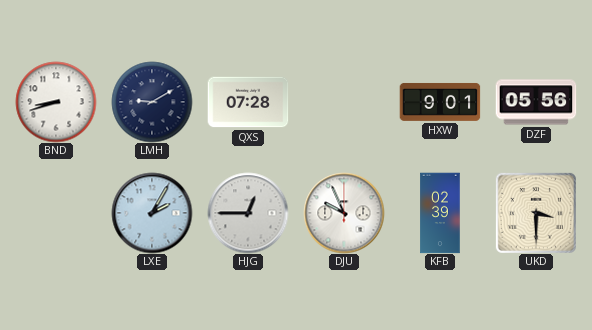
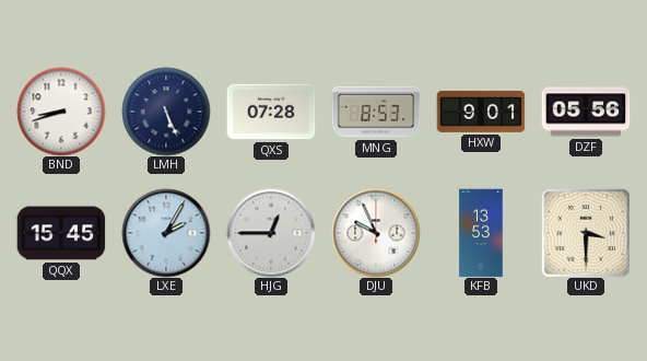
LMH: 9:10 -> 5:26 (166, 112)
MNG: none -> 8:53 (376, 112)
QQX: none -> 15:45 (61, 233)
KFB: 02:39 -> 13:53 (481, 233)
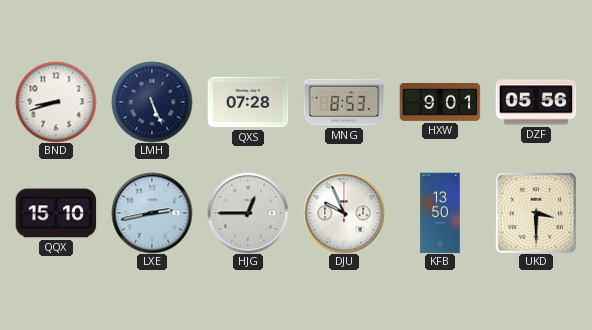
QQX: 15:45 -> 15:10 (56, 213)
LXE: 2:05 -> 2:43 (152, 213)
KFB: 13:53 -> 13:50 (440, 213)
